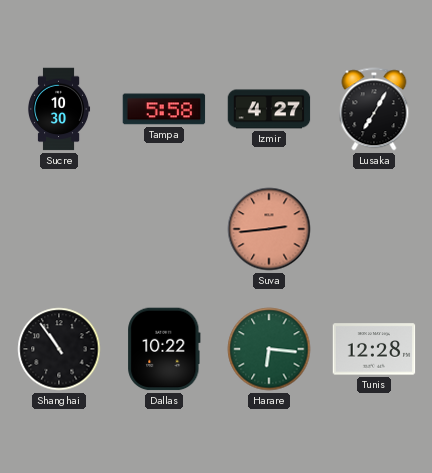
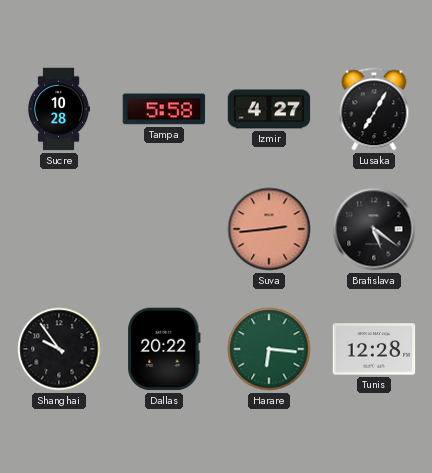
Sucre: 10:30 -> 10:28 (59, 109)
Bratislava: none -> 5:21 (374, 229)
Shanghai: 10:54 -> 9:54 (59, 349)
Dallas: 10:22 -> 20:22 (164, 349)
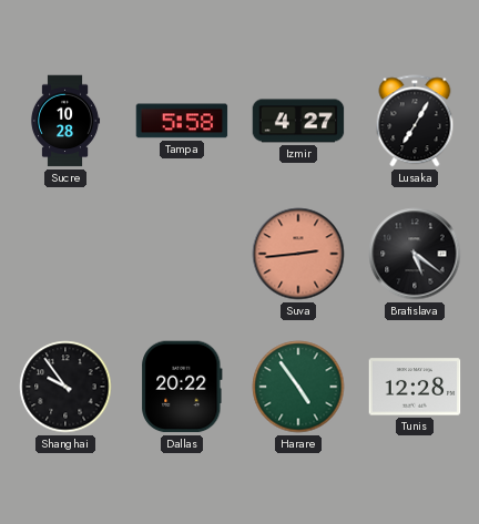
Harare: 6:16 -> 4:54 (298, 387)
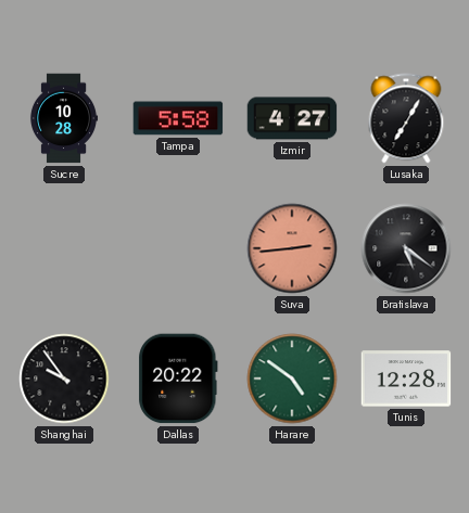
Harare: 4:54 -> 4:51 (292, 379)
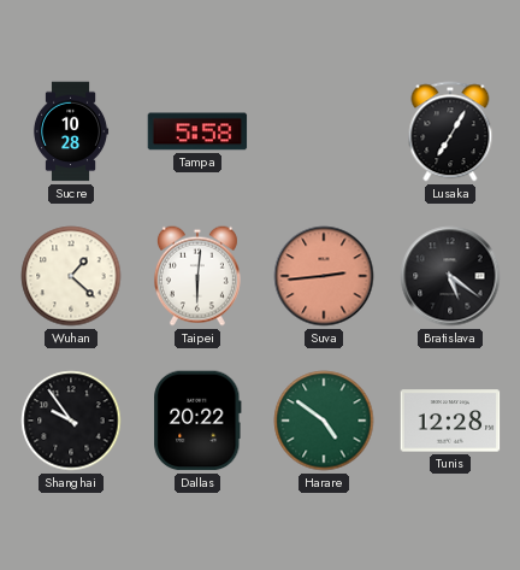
Izmir: 4:27 -> none (292, 118)
Wuhan: none -> 1:22 (71, 276)
Taipei: none -> 6:01 (197, 276)
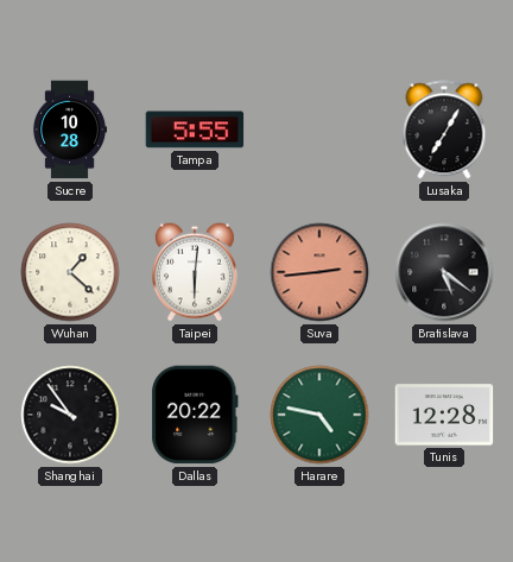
Tampa: 5:58 -> 5:55 (195, 130)
Harare: 4:51 -> 4:47 (319, 415)
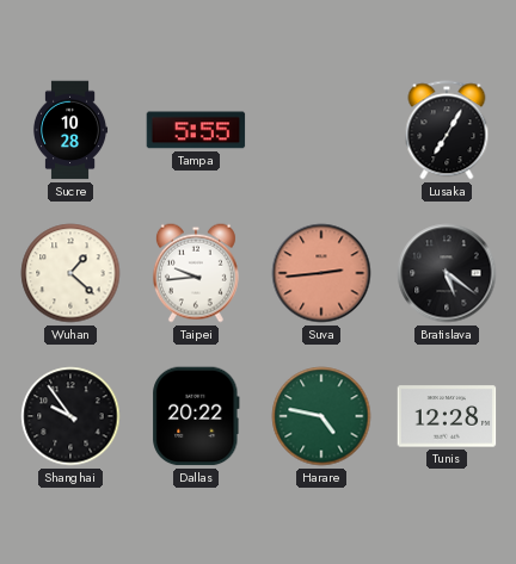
Taipei: 6:01 -> 9:44 (196, 273)
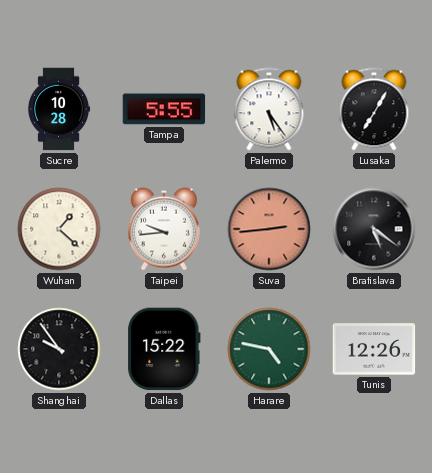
Palermo: none -> 5:24 (269, 109)
Dallas: 20:22 -> 15:22 (164, 349)
Tunis: 12:28 -> 12:26 (374, 349)
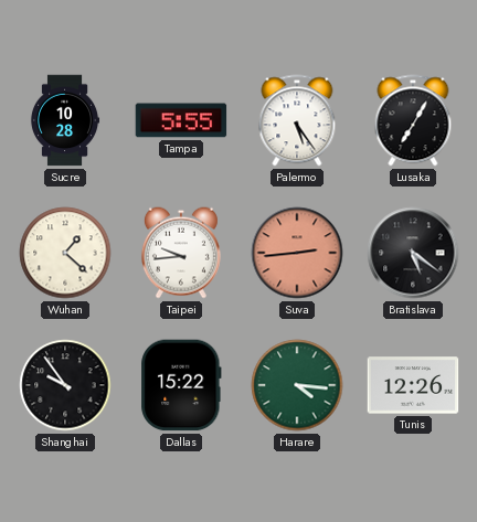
Harare: 4:47 -> 4:16 (297, 385)
